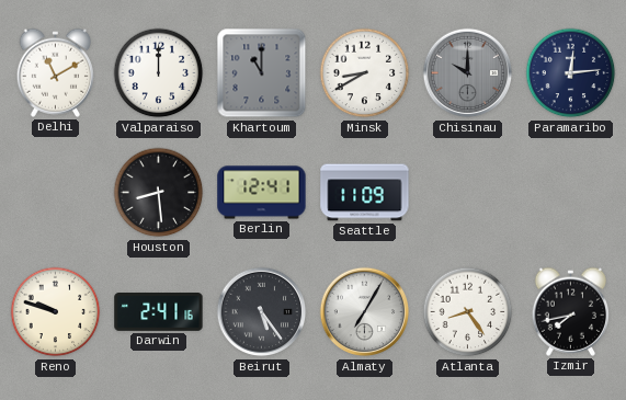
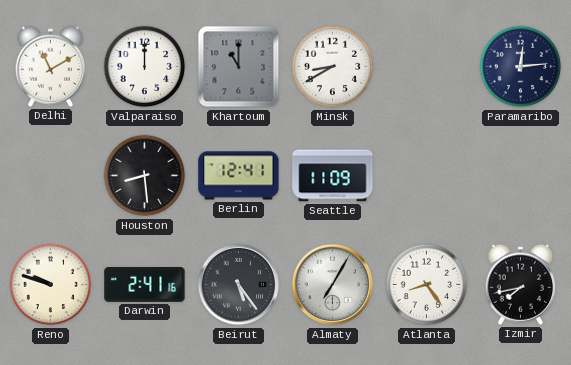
Chisinau: 10:00 -> none (468, 73)
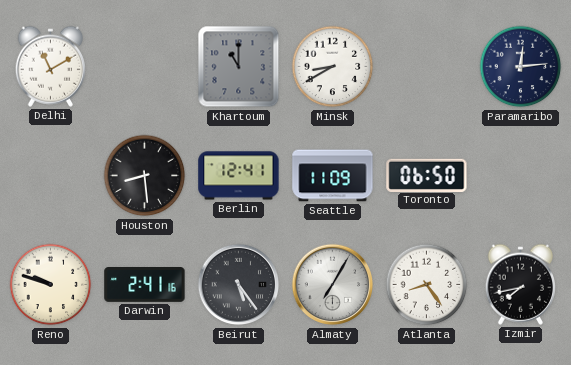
Valparaiso: 12:00 -> none (145, 67)
Toronto: none -> 06:50 (427, 175)
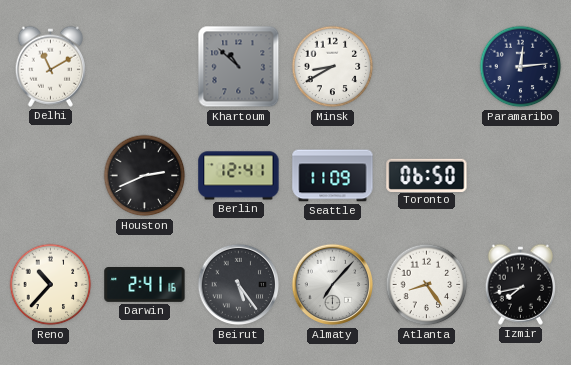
Khartoum: 11:00 -> 10:52 (239, 67)
Houston: 8:29 -> 2:41 (145, 176)
Reno: 9:48 -> 10:37 (51, 285)
Almaty: 7:05 -> 7:07 (333, 285)
